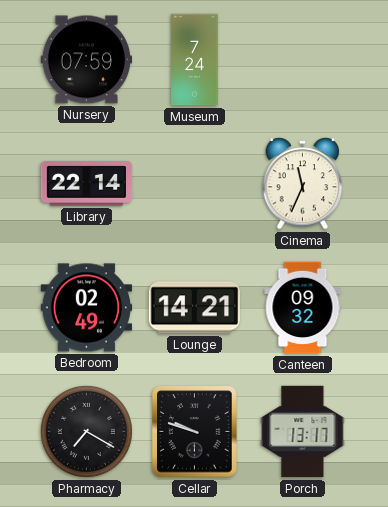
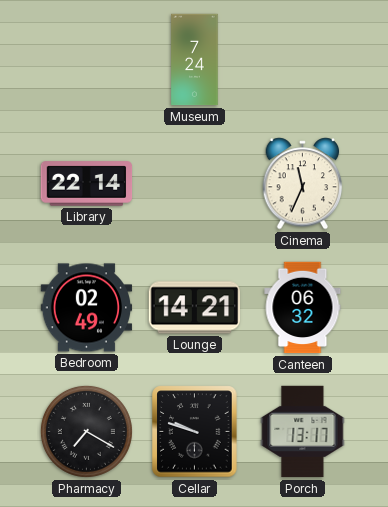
Nursery: 07:59 -> none (87, 60)
Canteen: 09:32 -> 06:32 (303, 308)
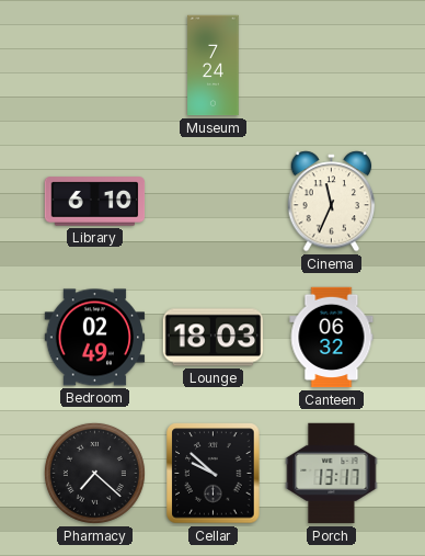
Library: 22:14 -> 6:10 (95, 202)
Lounge: 14:21 -> 18:03 (214, 338)
Pharmacy: 7:20 -> 7:22 (94, 473)
Cellar: 9:48 -> 9:52 (214, 474)
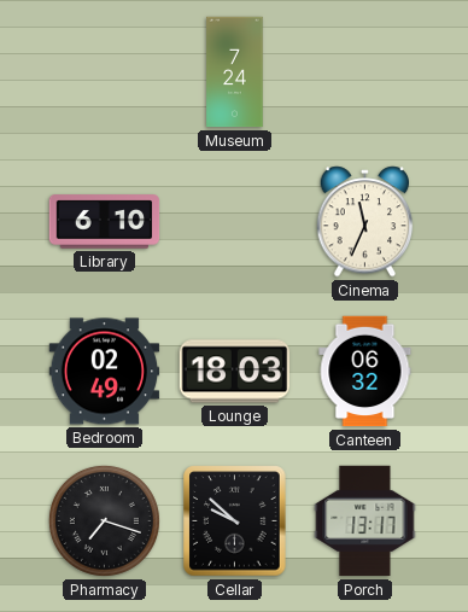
Pharmacy: 7:22 -> 7:18 (104, 520)
